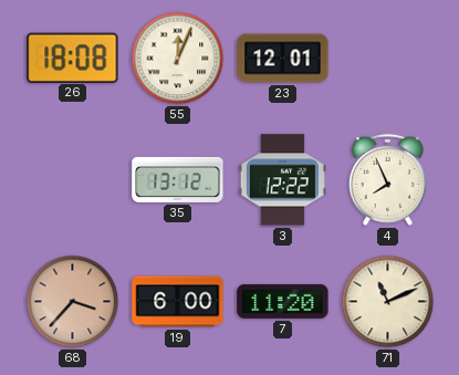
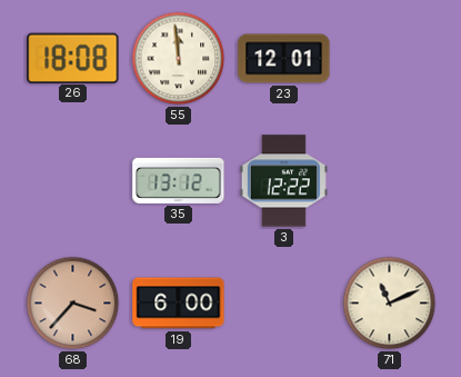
55: 12:04 -> 11:59 (179, 59)
4: 7:56 -> none (387, 179)
7: 11:20 -> none (283, 301)
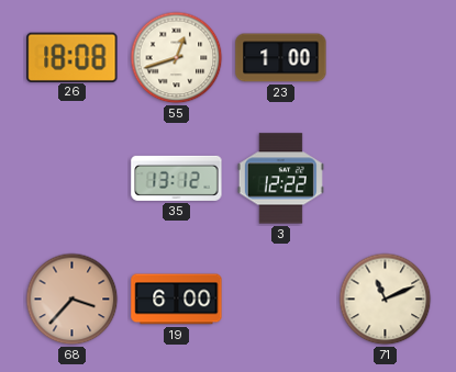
55: 11:59 -> 12:42 (177, 58)
23: 12:01 -> 1:00 (281, 58)
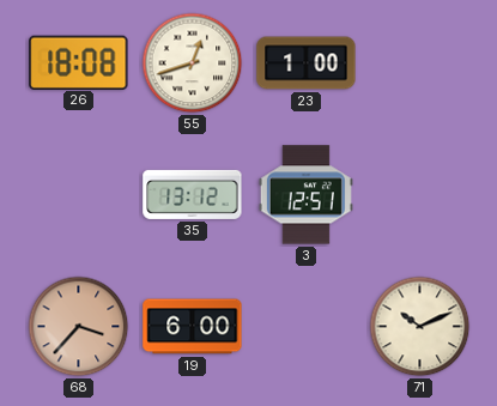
3: 12:22 -> 12:51 (305, 195)
71: 11:11 -> 10:11 (420, 327)
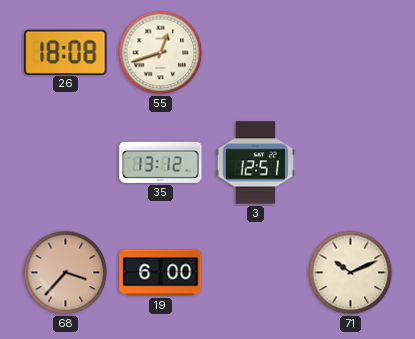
23: 1:00 -> none (307, 63)
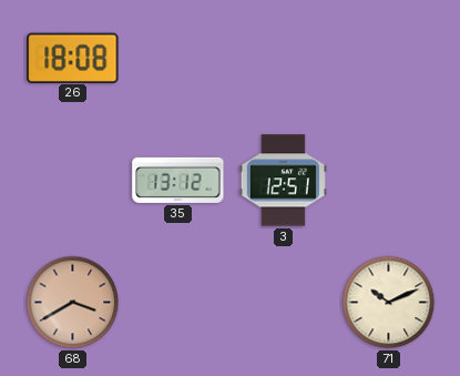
55: 12:42 -> none (161, 53)
68: 3:37 -> 3:40 (73, 303)
19: 6:00 -> none (161, 273)
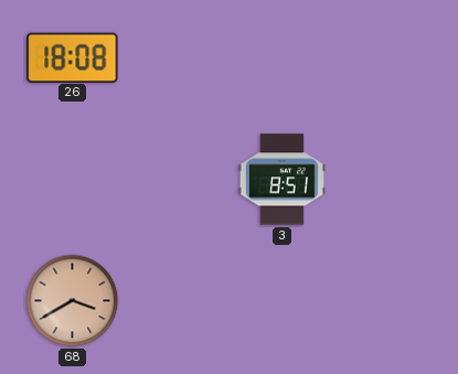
35: 13:12 -> none (178, 180)
3: 12:51 -> 8:51 (281, 180)
71: 10:11 -> none (389, 303)
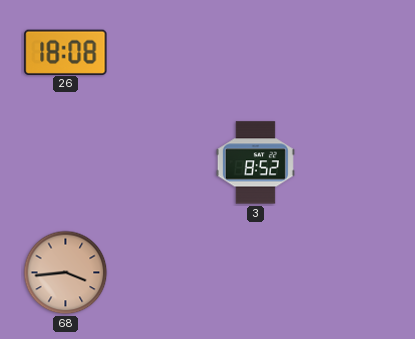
3: 8:51 -> 8:52 (255, 163)
68: 3:40 -> 3:44 (66, 273)
